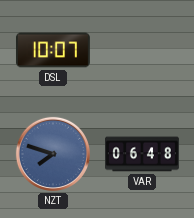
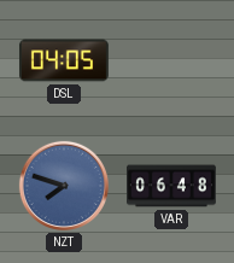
DSL: 10:07 -> 04:05 (64, 60)
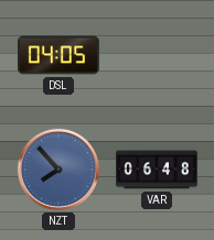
NZT: 7:48 -> 7:53 (58, 170)
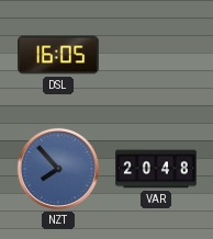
DSL: 04:05 -> 16:05 (58, 55)
VAR: 06:48 -> 20:48 (157, 169)
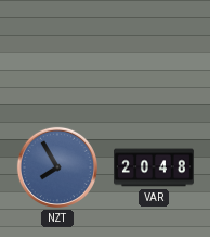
DSL: 16:05 -> none (58, 55)
NZT: 7:53 -> 7:55 (57, 167)
